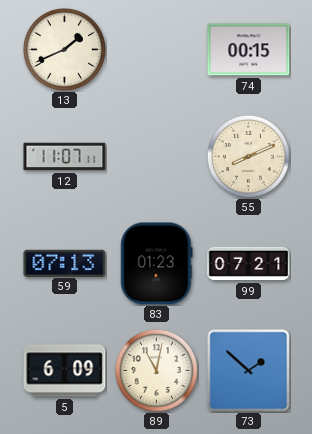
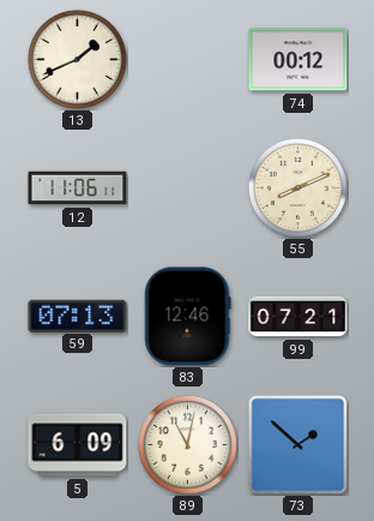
74: 00:15 -> 00:12 (298, 60)
12: 11:07 -> 11:06 (78, 188)
83: 01:23 -> 12:46 (188, 317)
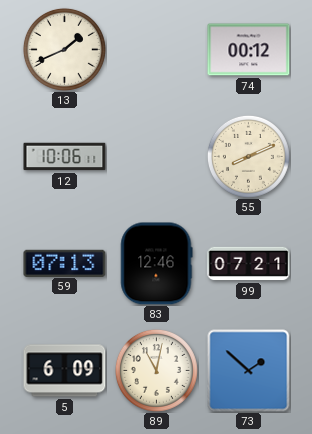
12: 11:06 -> 10:06 (65, 157)
